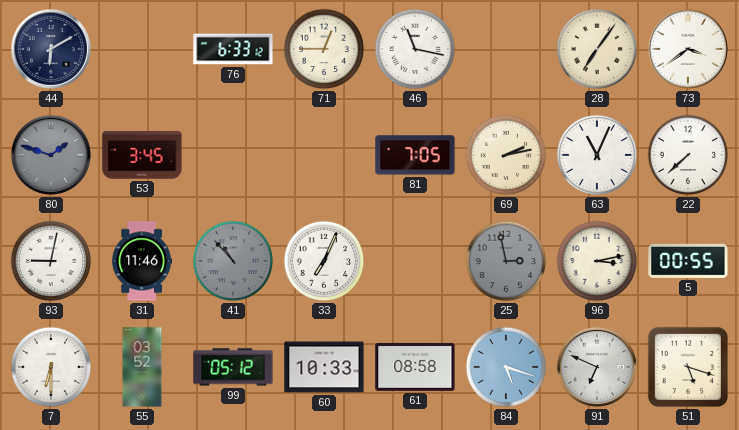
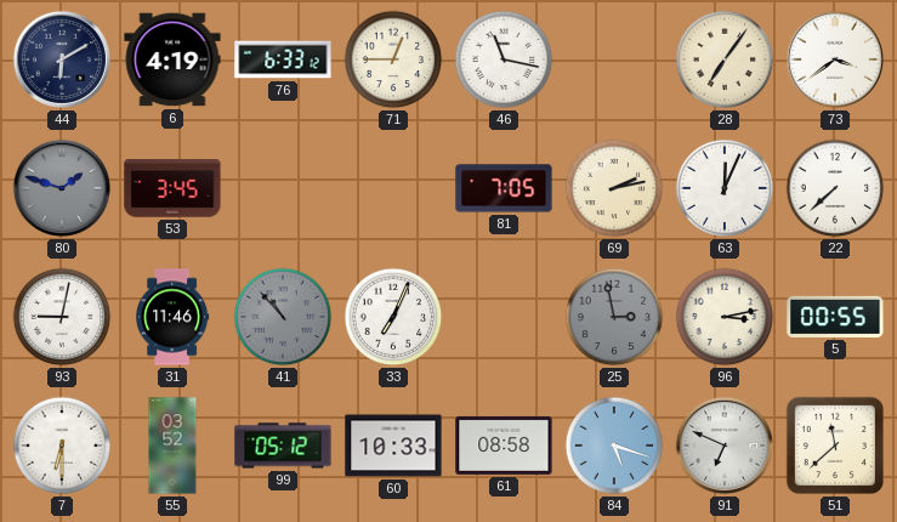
6: none -> 4:19 (172, 59)
63: 11:04 -> 12:04 (725, 188)
51: 5:18 -> 11:38 (835, 446)
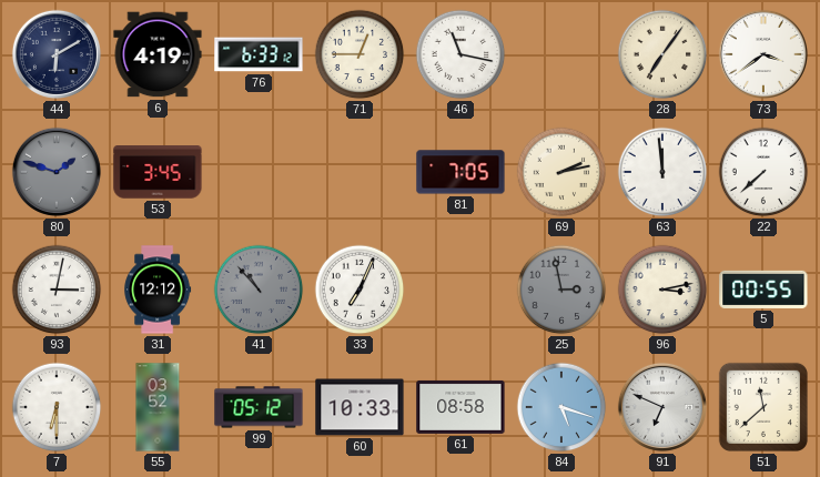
63: 12:04 -> 11:59 (662, 172)
93: 9:02 -> 3:02 (57, 290)
31: 11:46 -> 12:12 (158, 290)
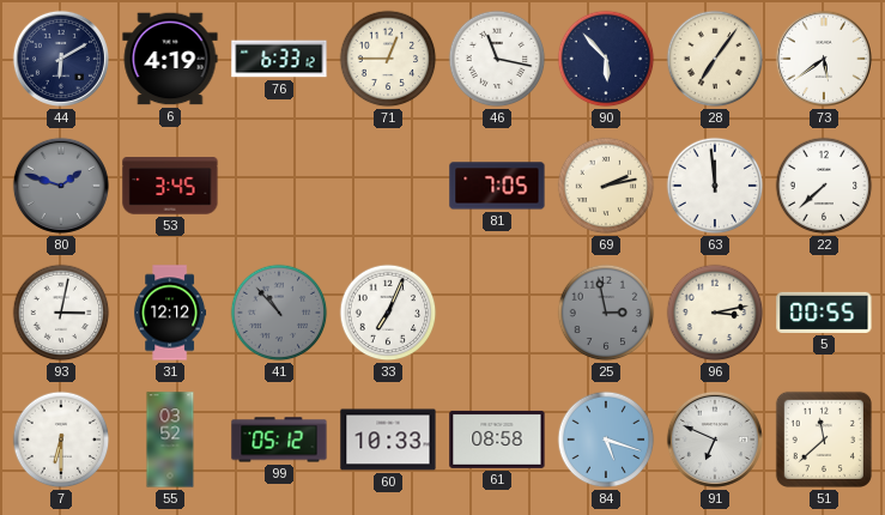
90: none -> 5:53 (606, 59)
73: 3:39 -> 5:39 (824, 59)
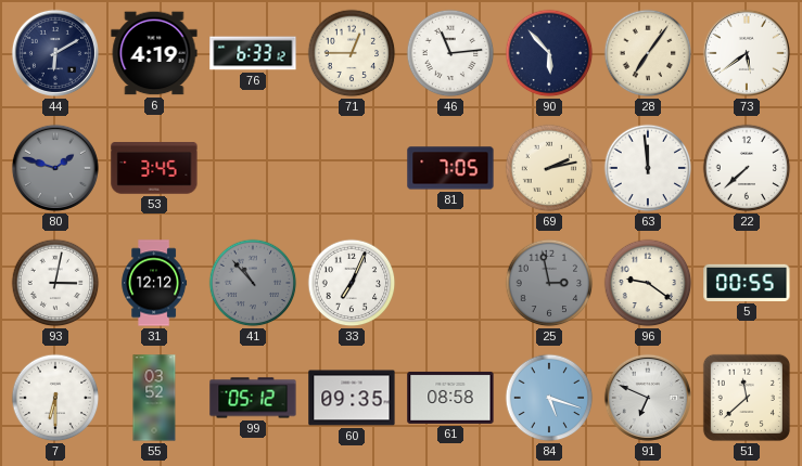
46: 11:17 -> 11:14 (450, 53)
96: 3:13 -> 9:21 (648, 283)
60: 10:33 -> 09:35 (352, 398)
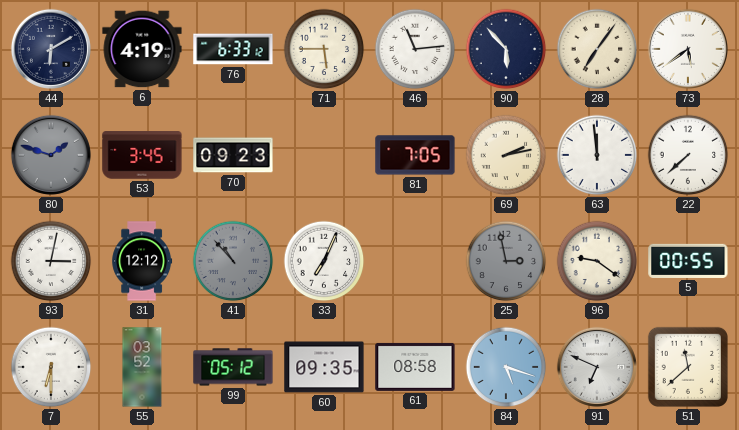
71: 12:45 -> 5:45 (324, 49)
70: none -> 09:23 (233, 155)
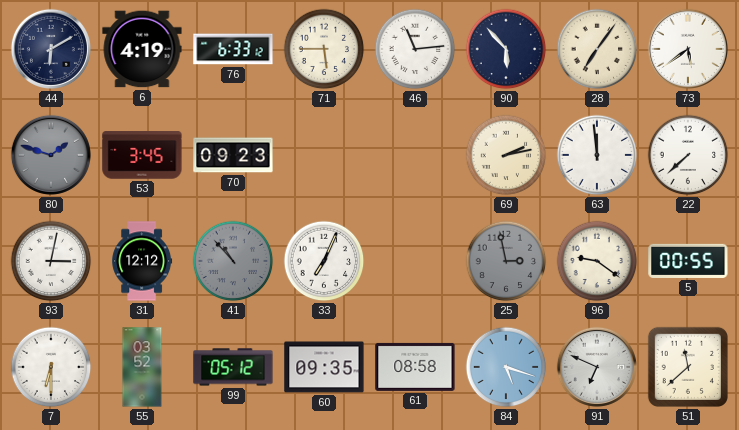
81: 7:05 -> none (415, 155)
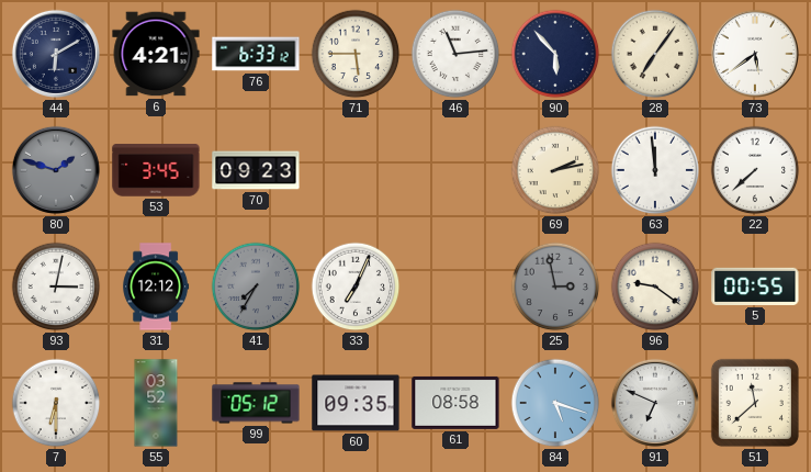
6: 4:19 -> 4:21 (156, 54)
41: 10:53 -> 7:35 (256, 286)
